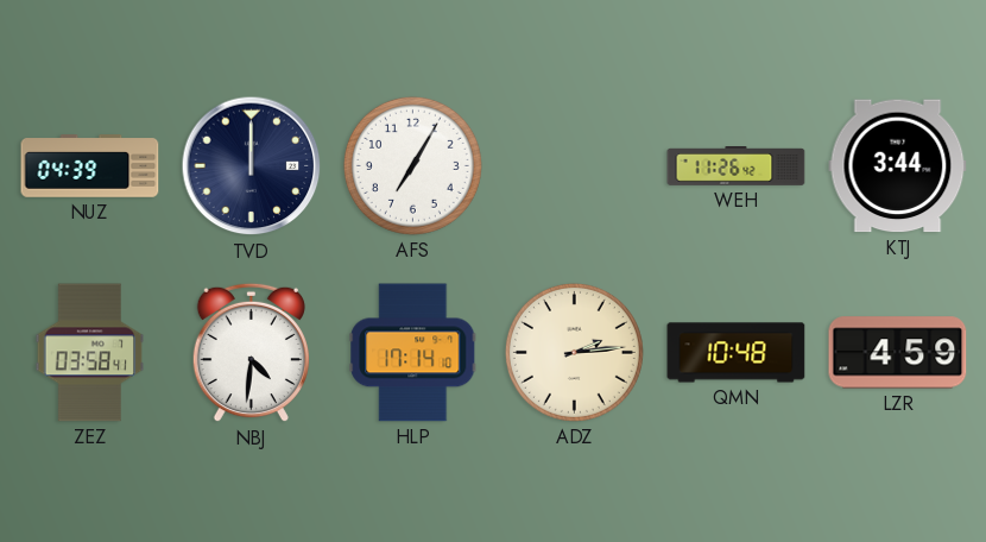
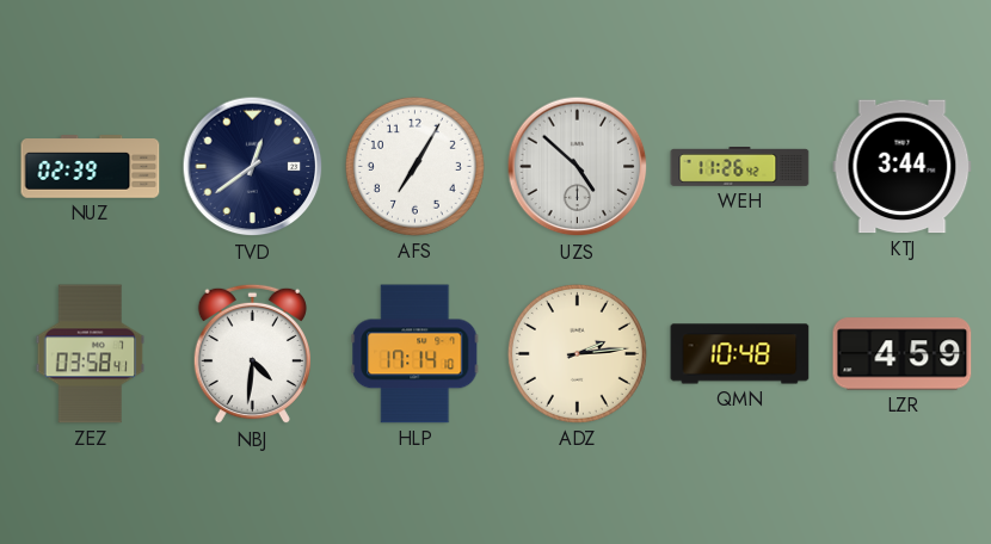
NUZ: 04:39 -> 02:39 (91, 167)
TVD: 12:00 -> 12:39 (253, 167)
UZS: none -> 4:52 (578, 167)
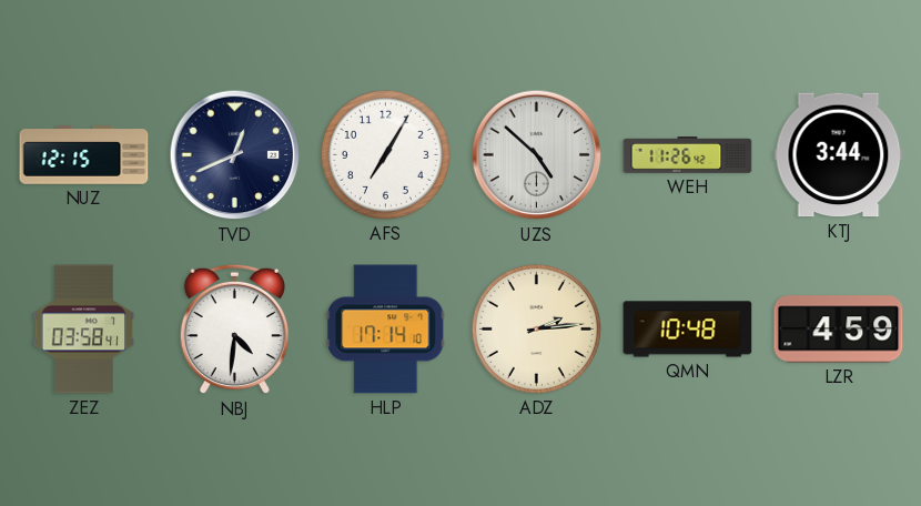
NUZ: 02:39 -> 12:15 (84, 155)
TVD: 12:39 -> 12:41 (235, 155)
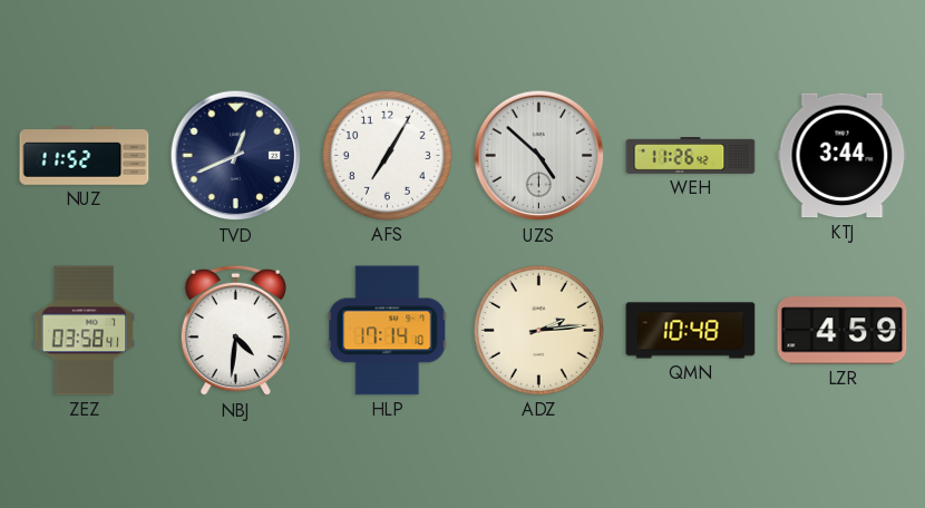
NUZ: 12:15 -> 11:52 (85, 156)
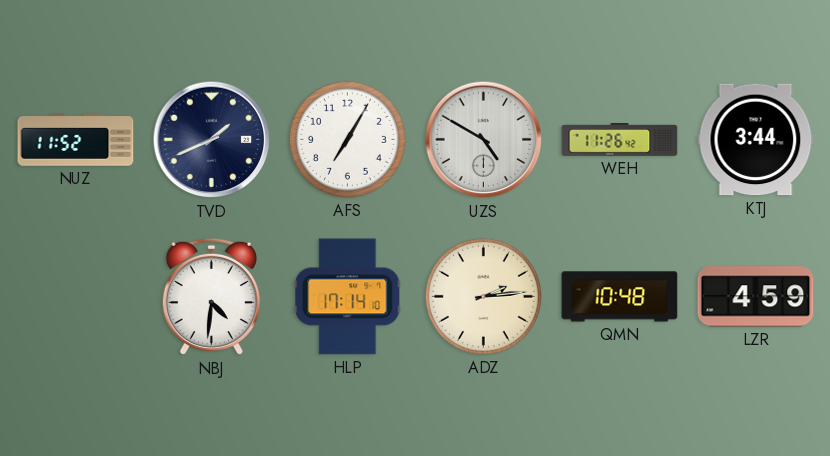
TVD: 12:41 -> 1:41 (212, 140)
UZS: 4:52 -> 4:50 (484, 140)
ZEZ: 03:58 -> none (85, 331)
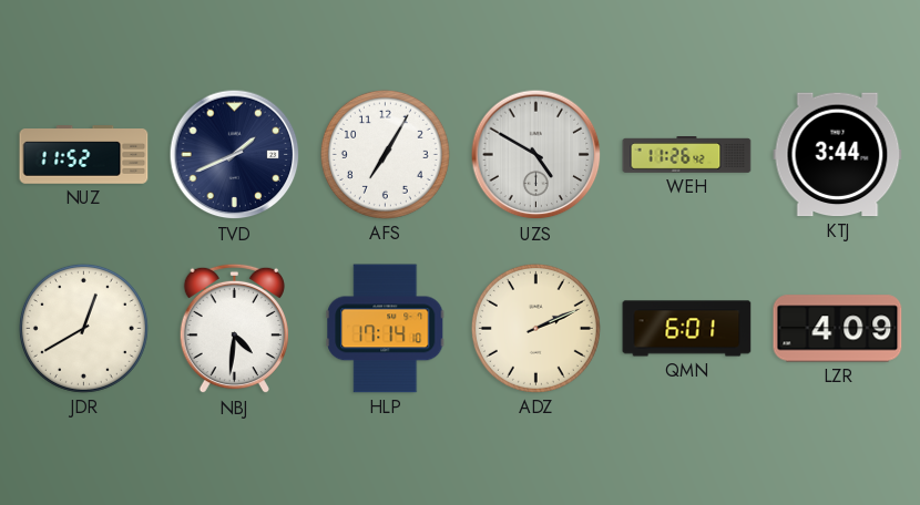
JDR: none -> 12:40 (83, 328)
ADZ: 2:14 -> 2:11 (535, 328)
QMN: 10:48 -> 6:01 (687, 329)
LZR: 4:59 -> 4:09 (838, 329)
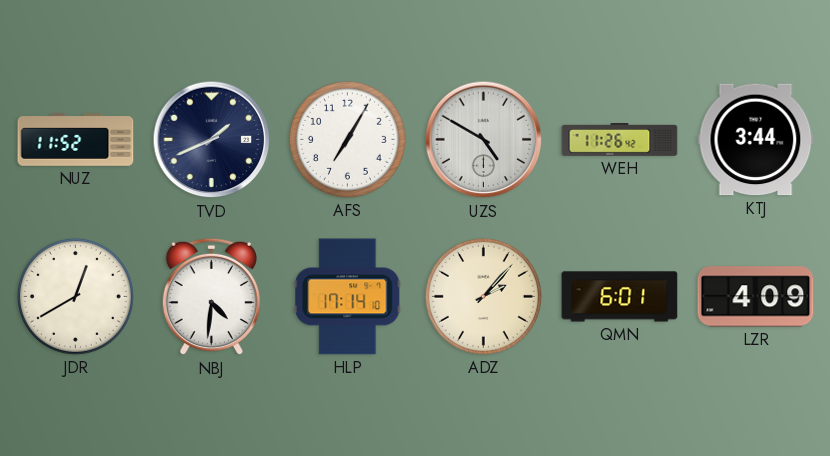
ADZ: 2:11 -> 2:07 (483, 296)
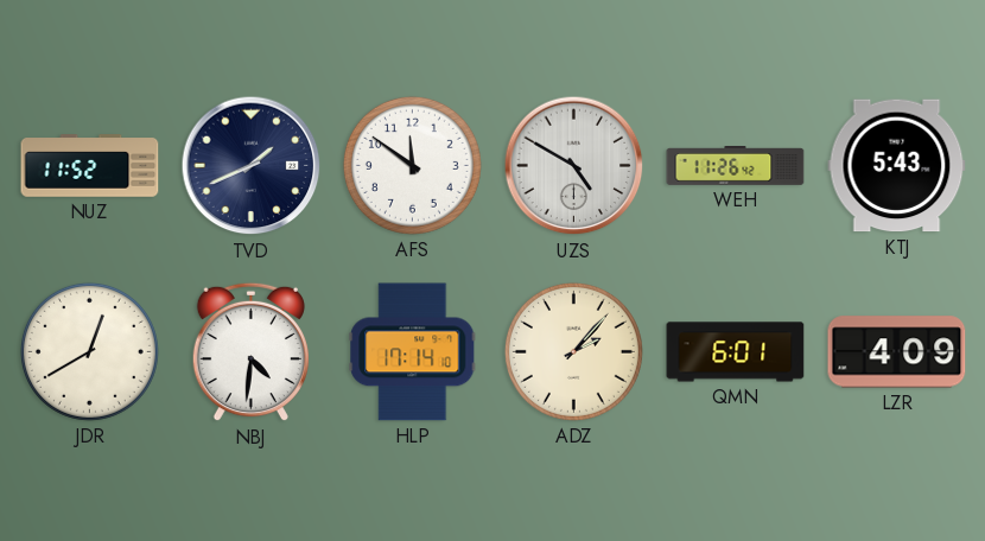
AFS: 7:05 -> 11:51 (412, 165)
KTJ: 3:44 -> 5:43 (897, 166)
